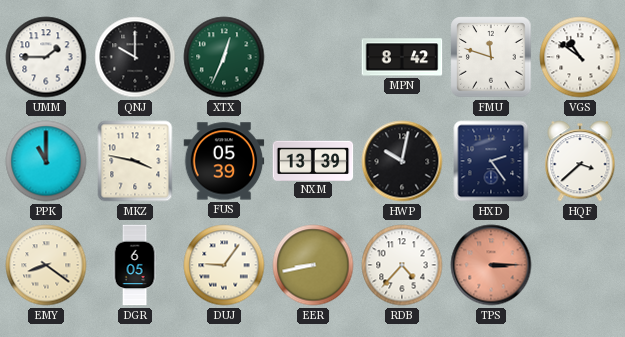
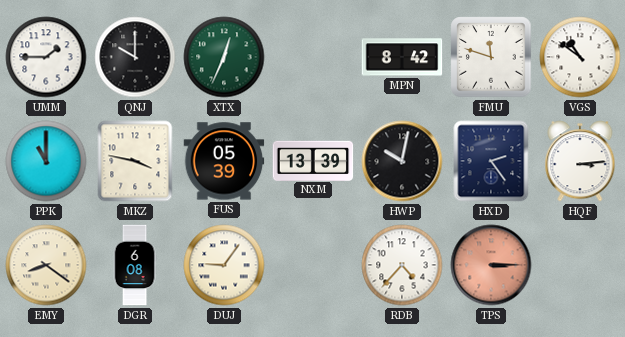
HQF: 3:38 -> 3:14 (580, 161)
DGR: 6:05 -> 6:08 (135, 265)
EER: 8:43 -> none (313, 265)
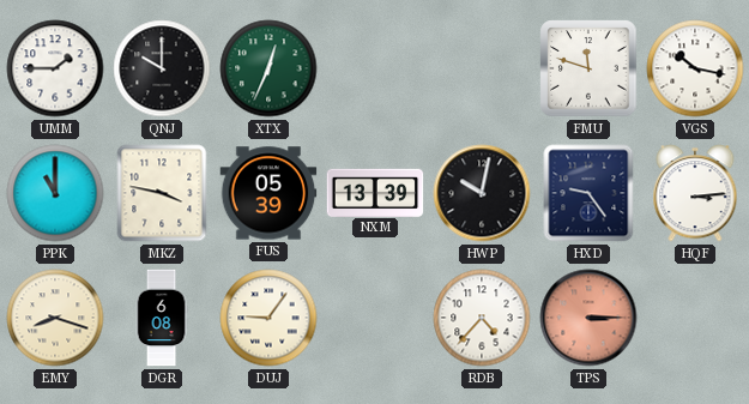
MPN: 8:42 -> none (402, 57)
VGS: 10:51 -> 10:17 (695, 68)
HXD: 2:24 -> 9:24 (588, 193)
EMY: 8:21 -> 8:18 (55, 318)
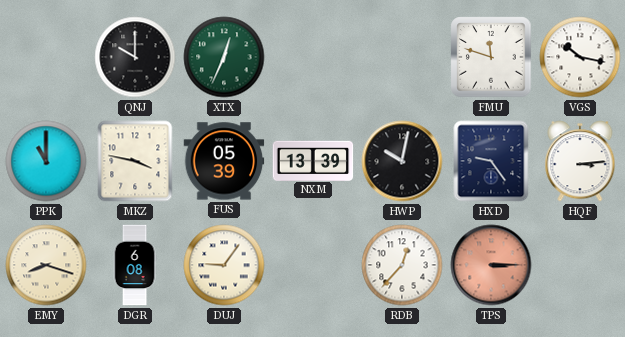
UMM: 1:45 -> none (55, 68)
RDB: 4:37 -> 12:37 (402, 265)
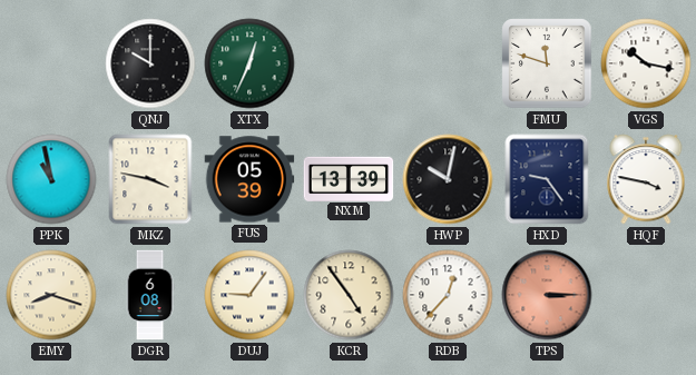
PPK: 11:00 -> 10:58 (51, 179)
HQF: 3:14 -> 3:47 (646, 179)
KCR: none -> 4:54 (349, 295)
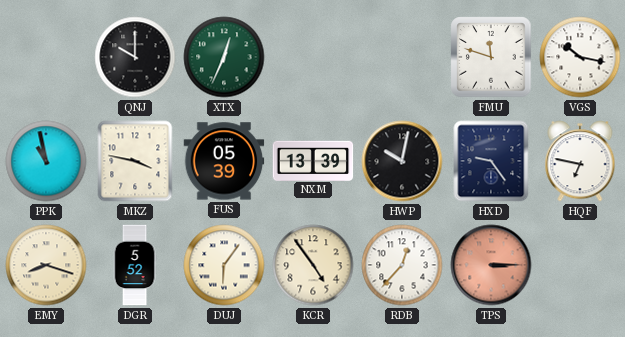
HQF: 3:47 -> 6:47 (580, 161)
DGR: 6:08 -> 5:52 (135, 265)
DUJ: 9:06 -> 6:06 (224, 265)
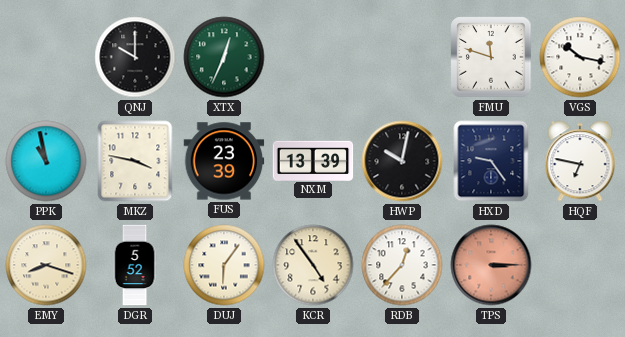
FUS: 05:39 -> 23:39 (224, 161)
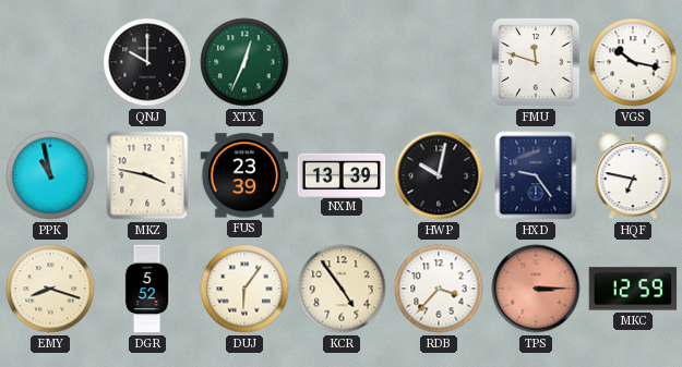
RDB: 12:37 -> 3:37 (439, 289)
MKC: none -> 12:59 (633, 289)
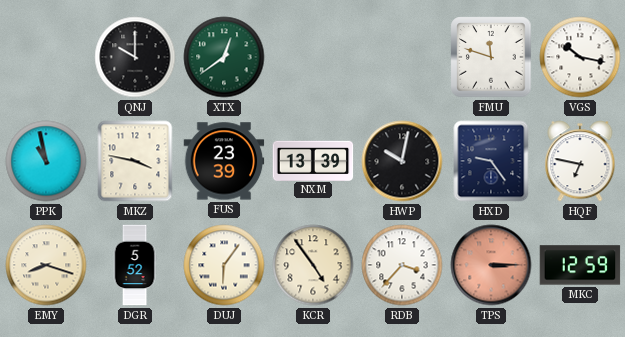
XTX: 12:34 -> 12:39 (224, 57)
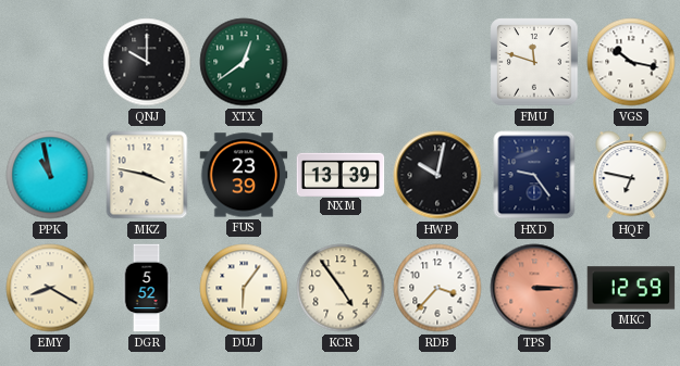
EMY: 8:18 -> 8:20 (50, 288)
